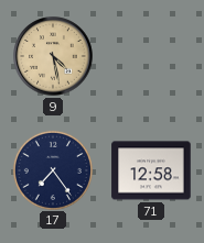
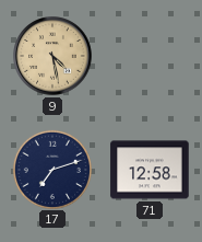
17: 7:24 -> 7:12 (51, 169)
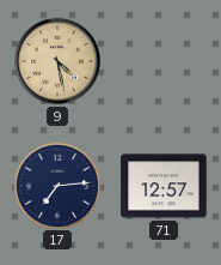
17: 7:12 -> 7:14 (56, 185)
71: 12:58 -> 12:57 (164, 186)
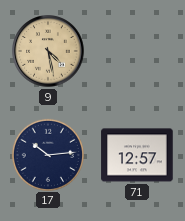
17: 7:14 -> 10:14 (47, 154)
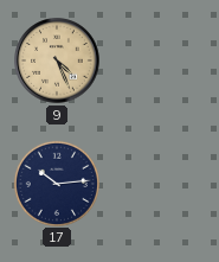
9: 4:28 -> 4:26 (57, 60)
71: 12:57 -> none (137, 155)
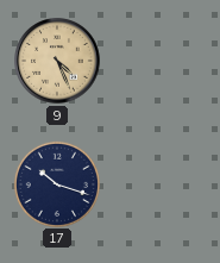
17: 10:14 -> 10:18 (56, 183)
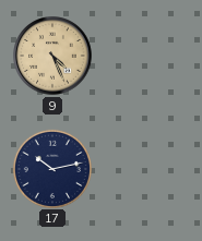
17: 10:18 -> 10:13 (51, 168)
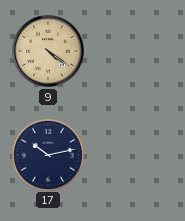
9: 4:26 -> 4:21 (48, 51)
